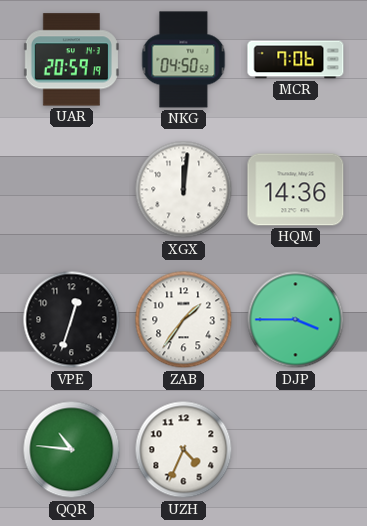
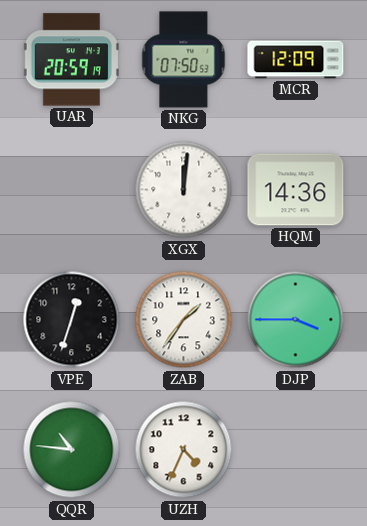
NKG: 04:50 -> 07:50 (184, 60)
MCR: 7:06 -> 12:09 (296, 60)
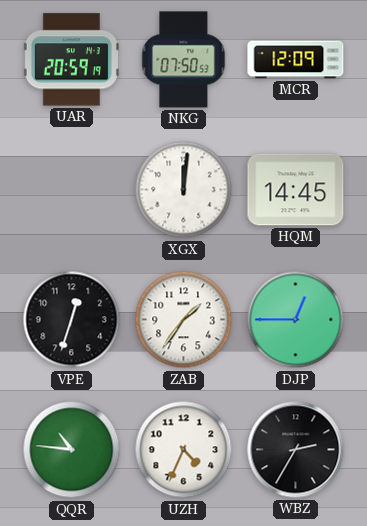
HQM: 14:36 -> 14:45 (296, 190)
DJP: 3:45 -> 12:45 (296, 320)
WBZ: none -> 2:35 (296, 450)
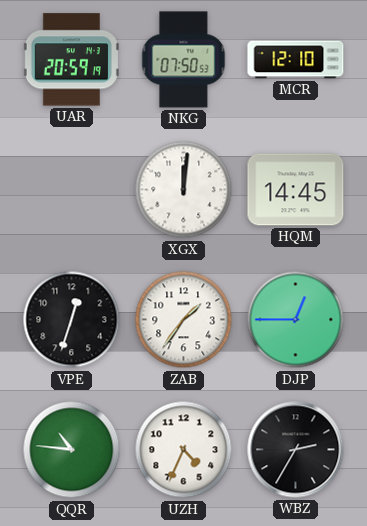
MCR: 12:09 -> 12:10 (296, 60)
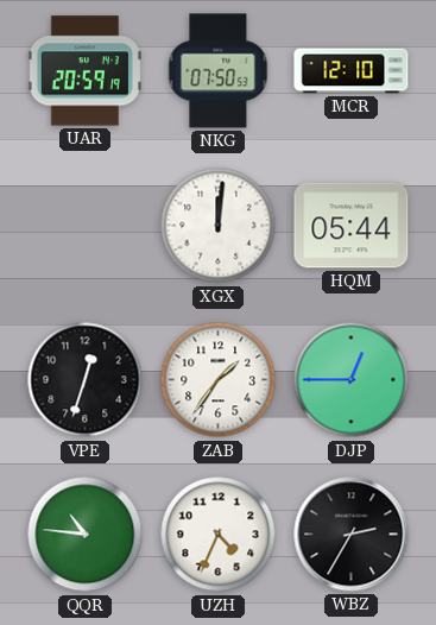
HQM: 14:45 -> 05:44 (352, 226)
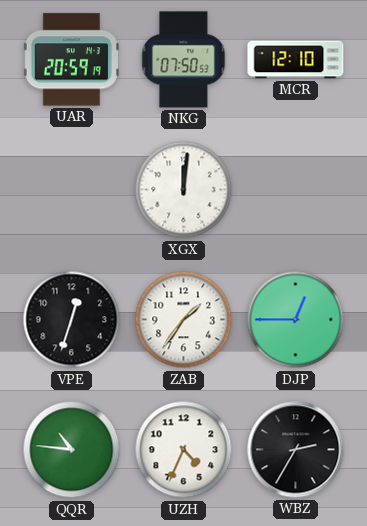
HQM: 05:44 -> none (352, 226)
